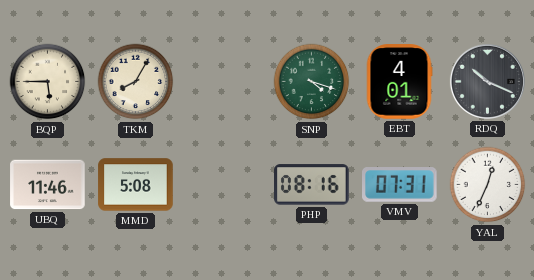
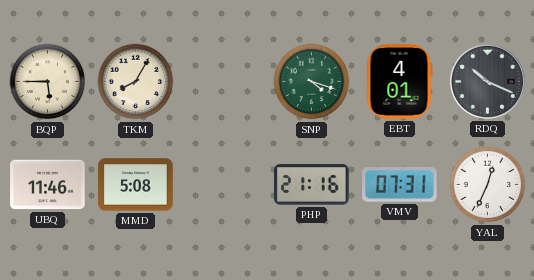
PHP: 08:16 -> 21:16 (312, 185)
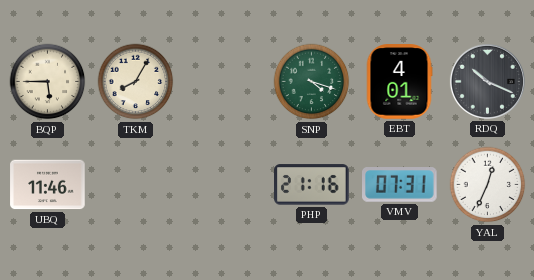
MMD: 5:08 -> none (136, 185)
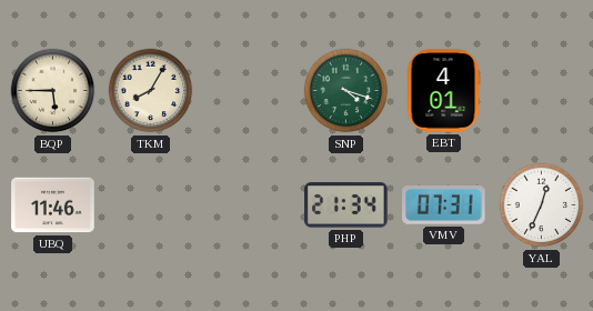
RDQ: 10:19 -> none (487, 81)
PHP: 21:16 -> 21:34 (346, 205)
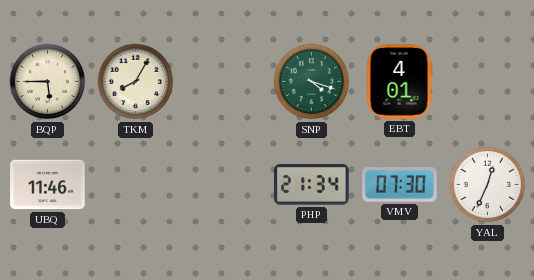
VMV: 07:31 -> 07:30 (400, 185)
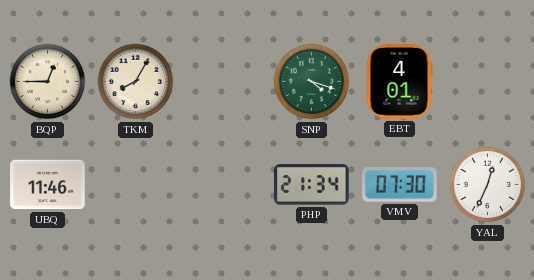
BQP: 5:45 -> 12:45 (48, 82)
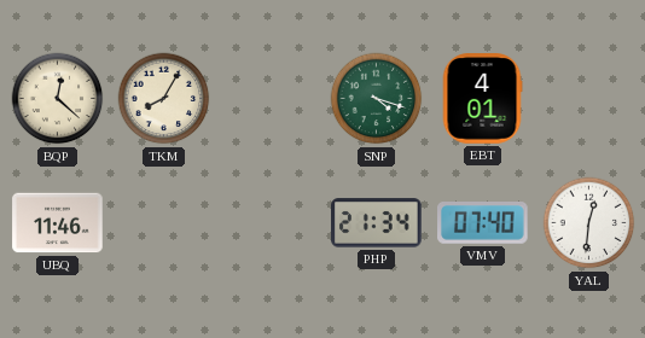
BQP: 12:45 -> 12:22 (58, 99)
VMV: 07:30 -> 07:40 (483, 223)
YAL: 12:34 -> 12:31 (589, 223)
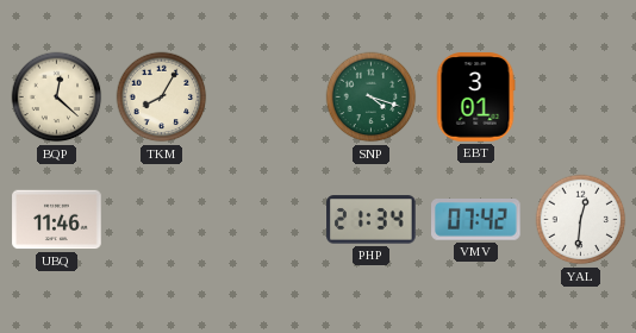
EBT: 4:01 -> 3:01 (475, 98)
VMV: 07:40 -> 07:42 (476, 220)
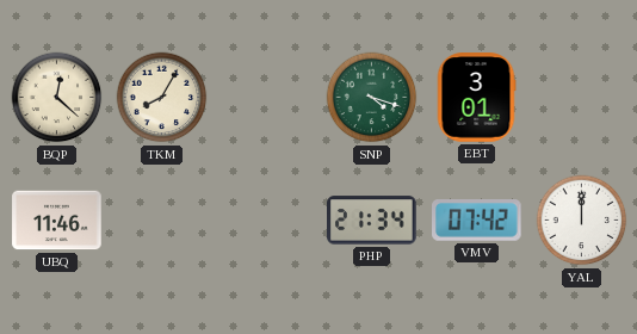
YAL: 12:31 -> 12:00 (582, 221)
